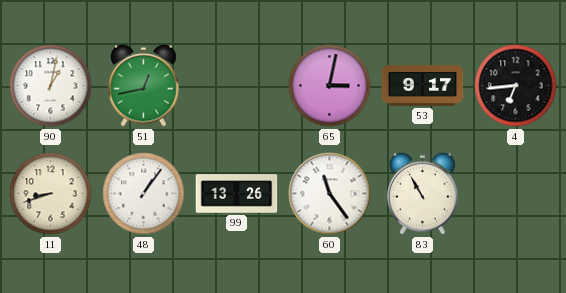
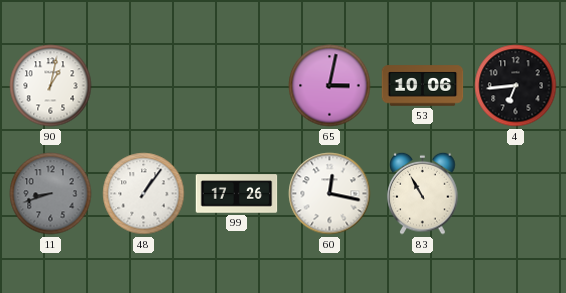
51: 12:43 -> none (144, 85)
53: 9:17 -> 10:06 (423, 86)
11 dial: cream -> grey (51, 194)
99: 13:26 -> 17:26 (237, 194)
60: 11:24 -> 12:17 (330, 194)
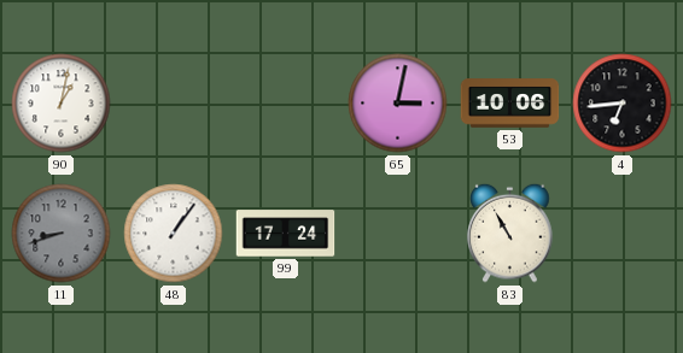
99: 17:26 -> 17:24 (286, 234)
60: 12:17 -> none (330, 194)
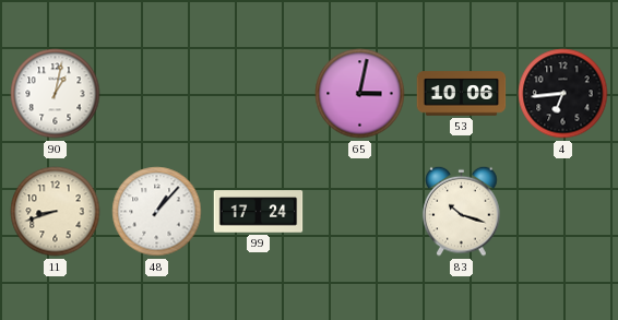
11 dial: grey -> cream (56, 212)
48: 1:06 -> 1:07 (157, 212)
83: 10:55 -> 10:18 (462, 211)
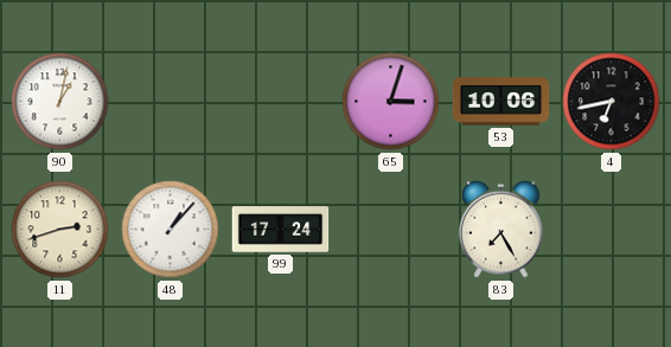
65: 3:02 -> 3:03 (391, 102)
4: 6:44 -> 6:43 (612, 102)
11: 8:42 -> 2:42 (60, 230)
83: 10:18 -> 7:25 (501, 229)
